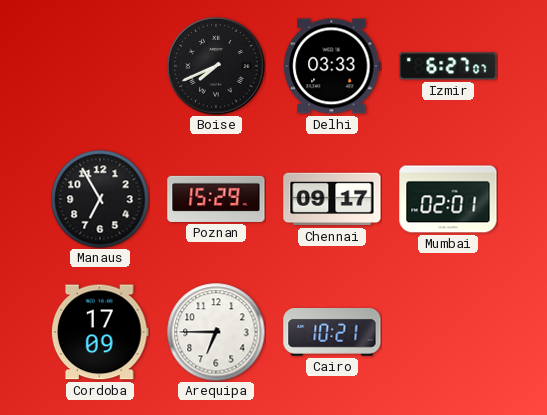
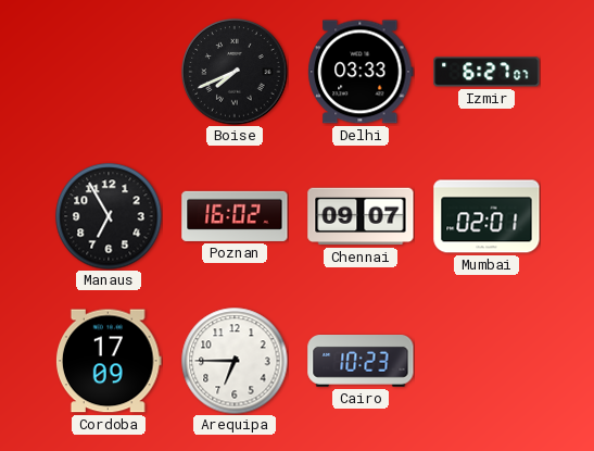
Poznan: 15:29 -> 16:02 (235, 216)
Chennai: 09:17 -> 09:07 (361, 216)
Cairo: 10:21 -> 10:23 (361, 362)
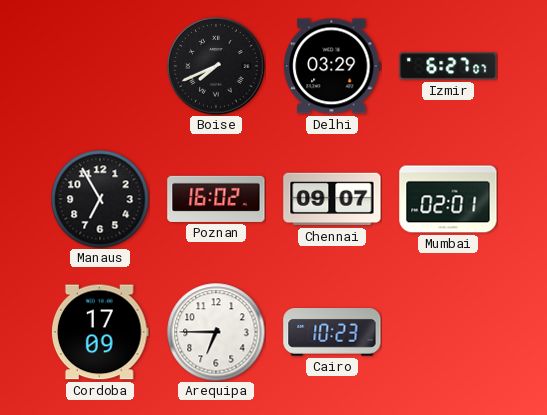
Delhi: 03:33 -> 03:29 (332, 66)
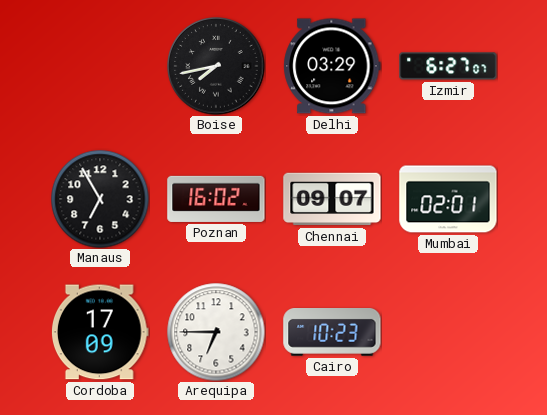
Boise: 7:41 -> 7:43 (216, 66)
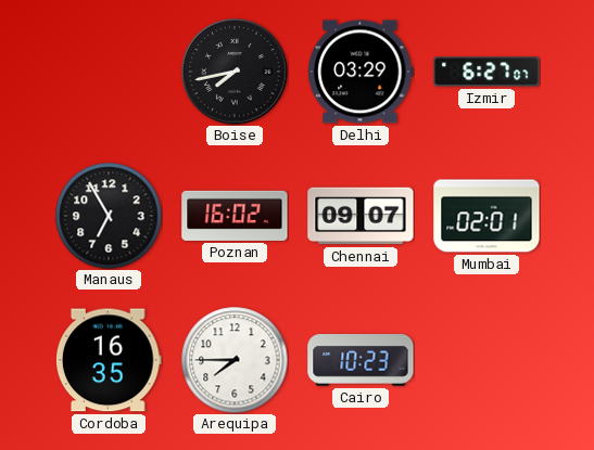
Cordoba: 17:09 -> 16:35 (109, 360)
Arequipa: 6:45 -> 7:45 (235, 360)
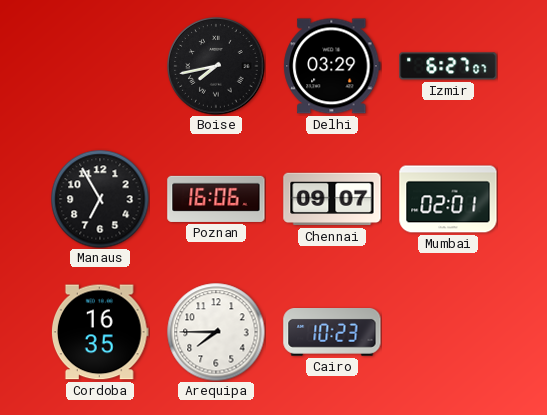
Poznan: 16:02 -> 16:06 (216, 199)
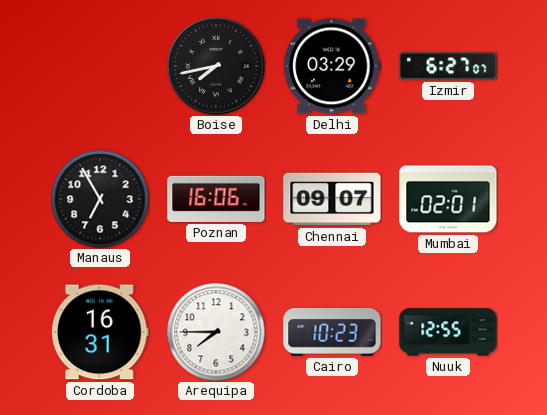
Cordoba: 16:35 -> 16:31 (100, 332)
Nuuk: none -> 12:55 (448, 332)
